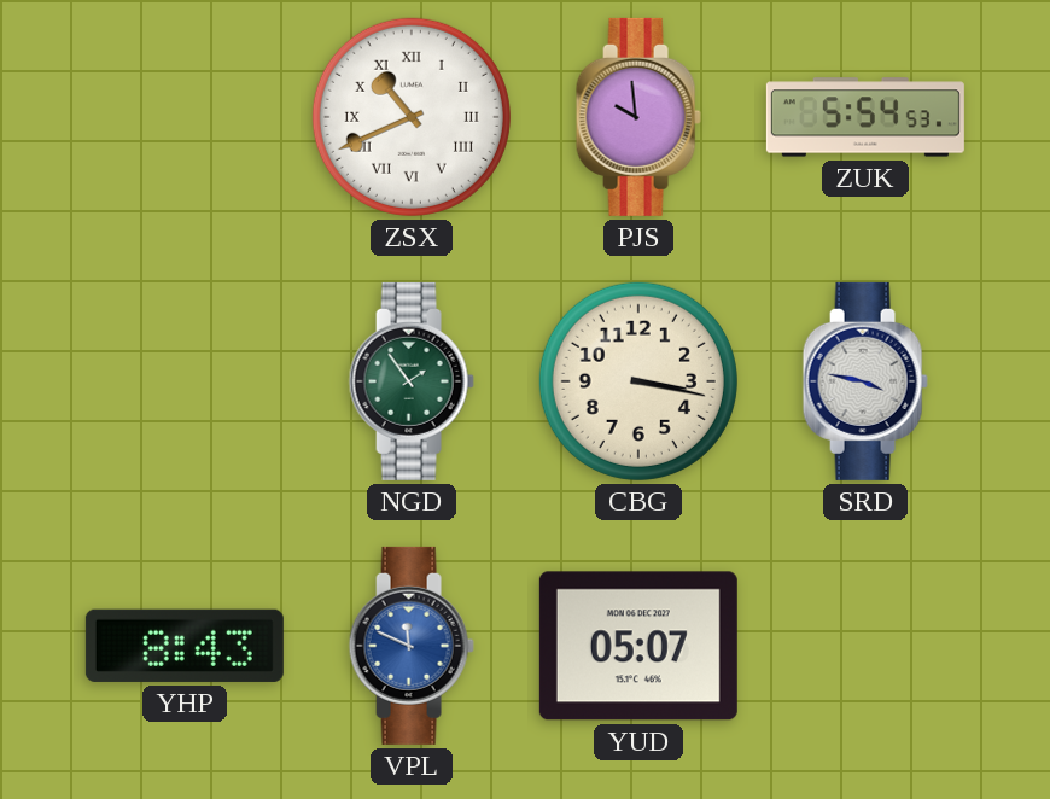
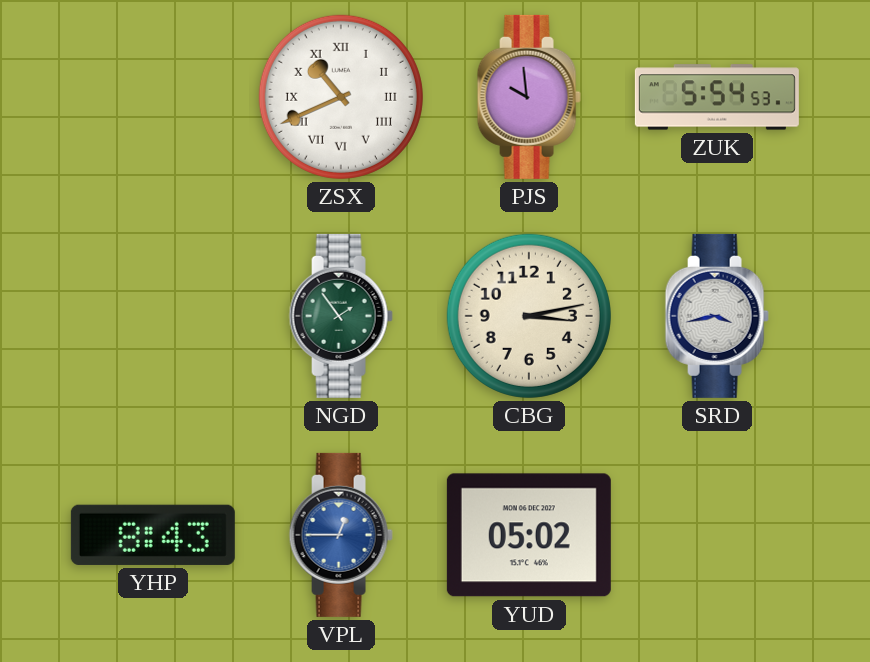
CBG: 3:17 -> 3:13 (529, 316)
SRD: 3:47 -> 3:43 (717, 316)
VPL: 11:49 -> 12:45 (341, 535)
YUD: 05:07 -> 05:02 (529, 535)
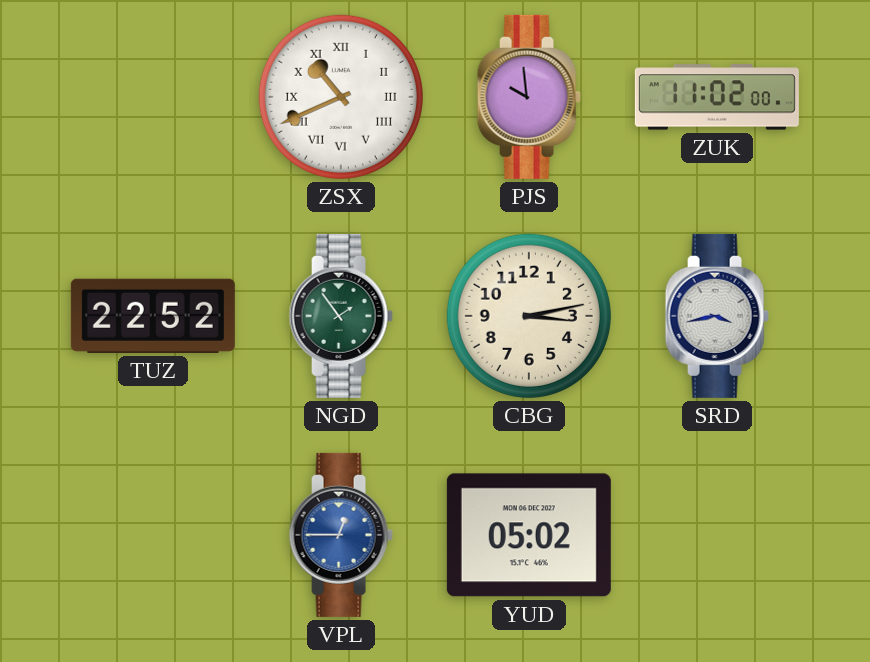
ZUK: 5:54 -> 11:02 (717, 97)
TUZ: none -> 22:52 (153, 316)
YHP: 8:43 -> none (153, 535)
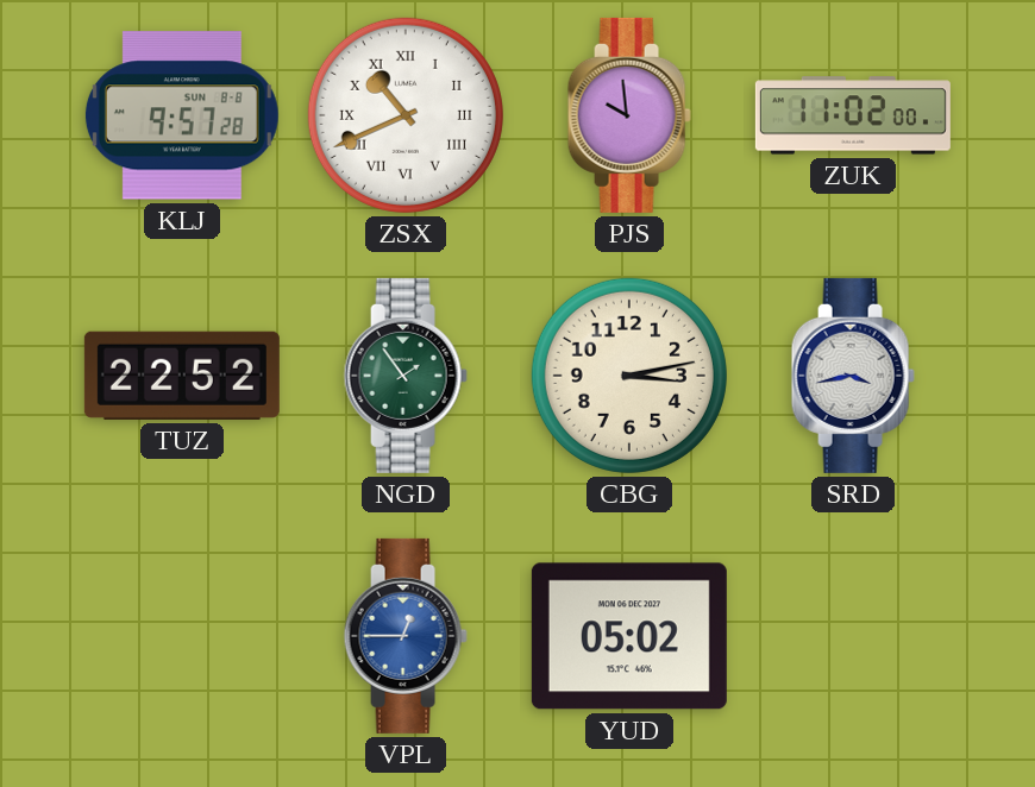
KLJ: none -> 9:57 (182, 115)
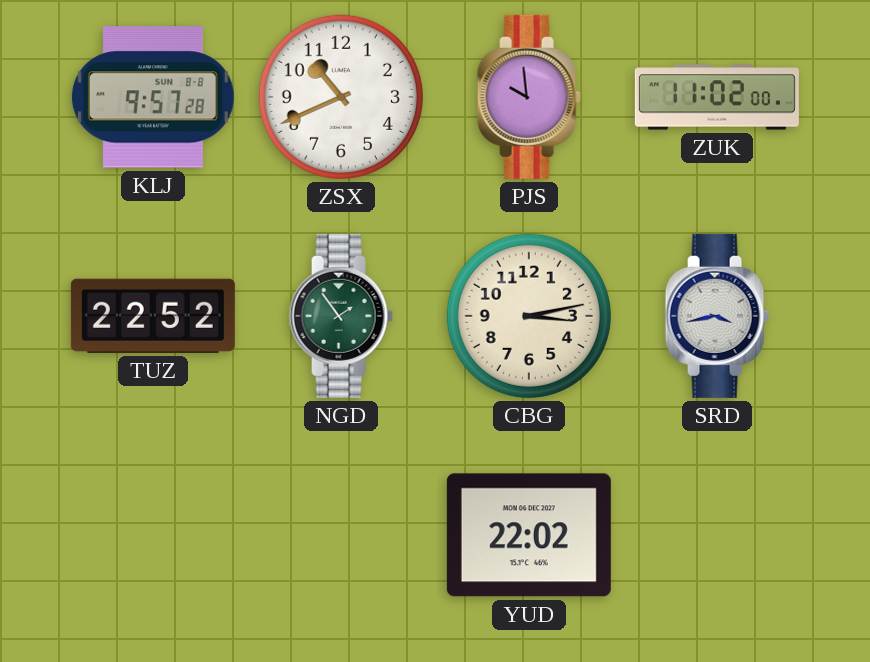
ZSX numerals: Roman -> Arabic (341, 97)
VPL: 12:45 -> none (406, 636)
YUD: 05:02 -> 22:02 (529, 535)
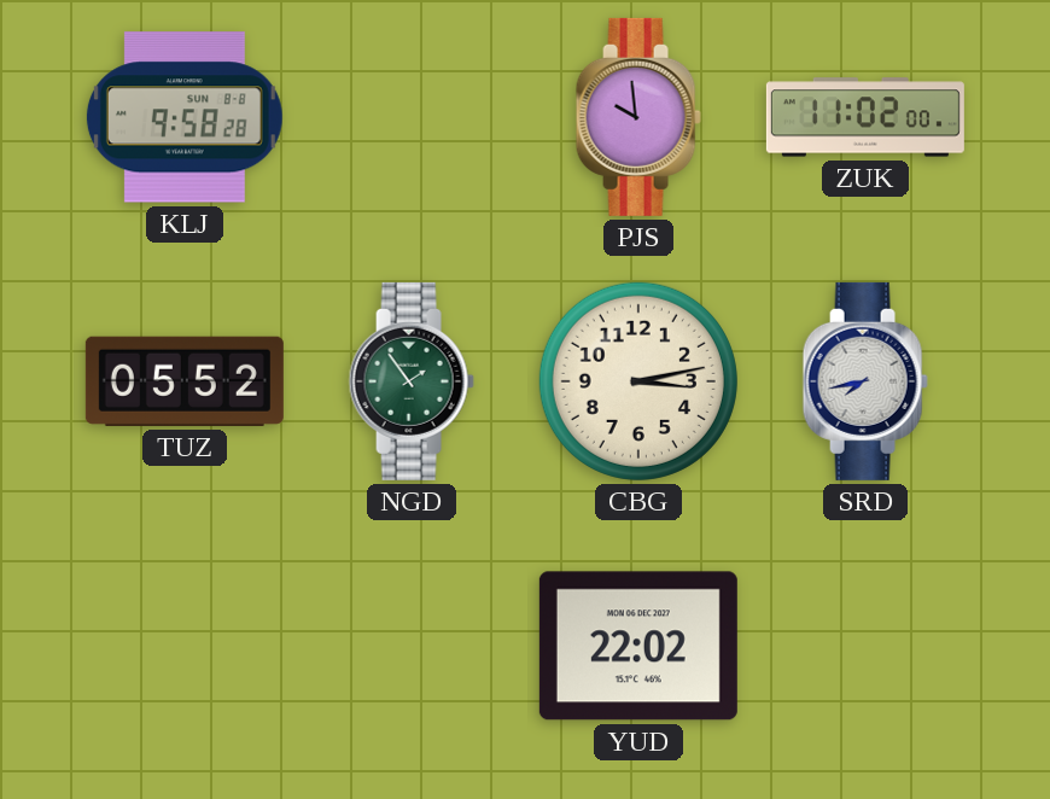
KLJ: 9:57 -> 9:58 (185, 117)
ZSX: 10:41 -> none (341, 97)
TUZ: 22:52 -> 05:52 (185, 381)
SRD: 3:43 -> 7:43 (865, 381)
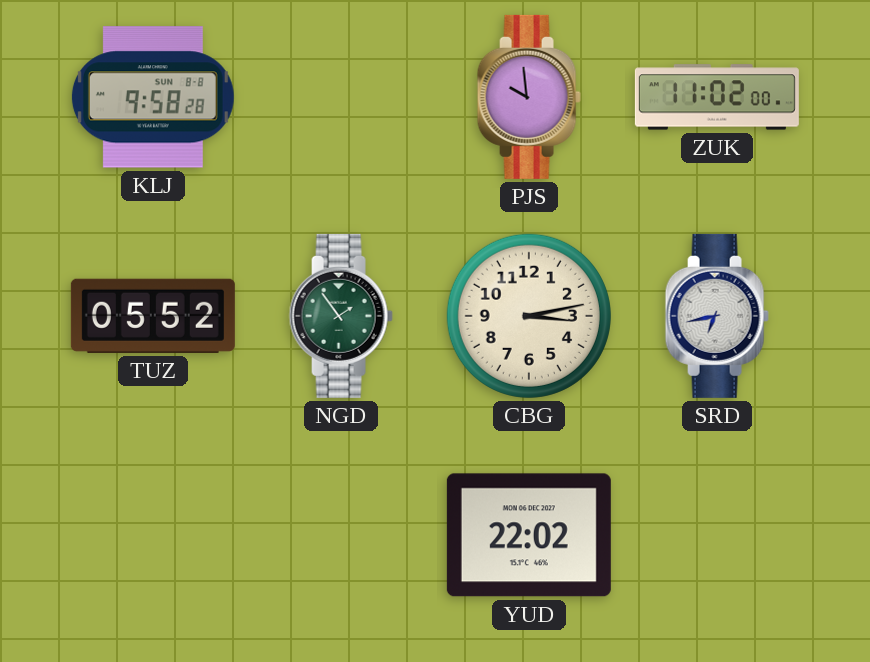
SRD: 7:43 -> 6:43 (717, 316)
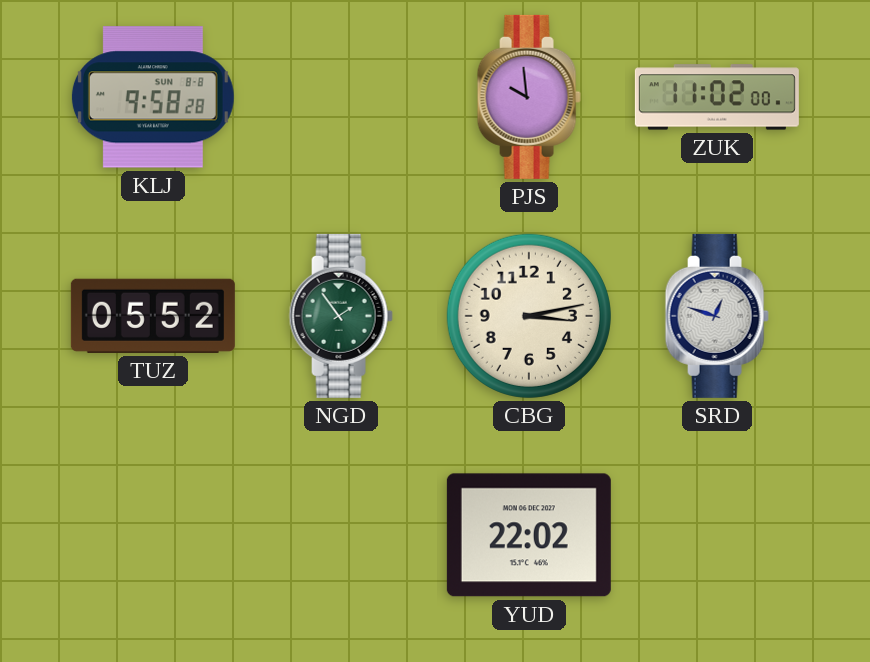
SRD: 6:43 -> 12:48 (717, 316)
